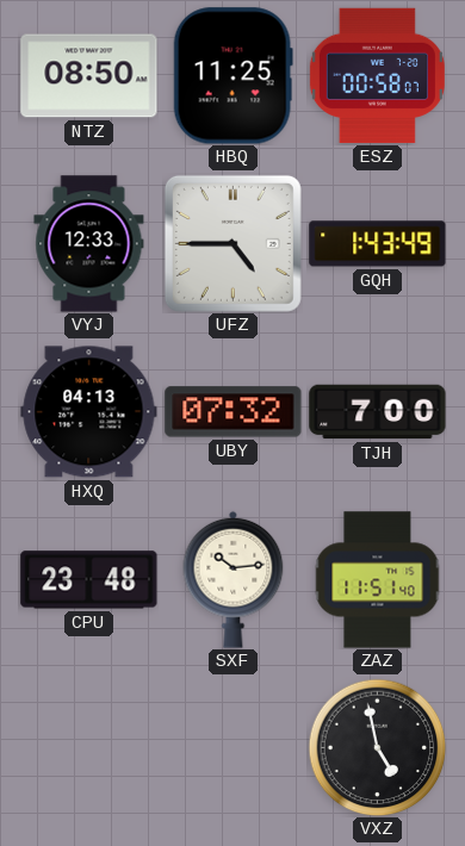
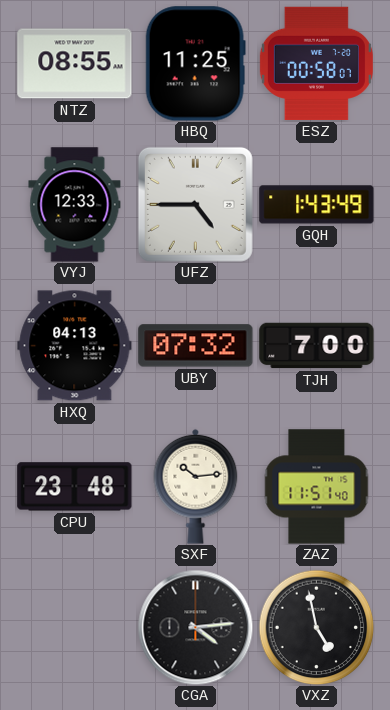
NTZ: 08:50 -> 08:55 (75, 64)
CGA: none -> 4:14 (195, 627)
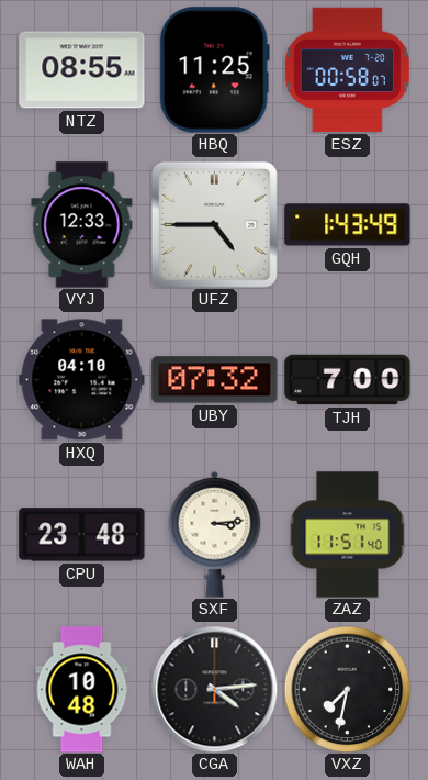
HXQ: 04:13 -> 04:10 (82, 380)
SXF: 10:14 -> 3:14 (215, 534)
WAH: none -> 10:48 (82, 690)
VXZ: 4:58 -> 7:32 (347, 689)
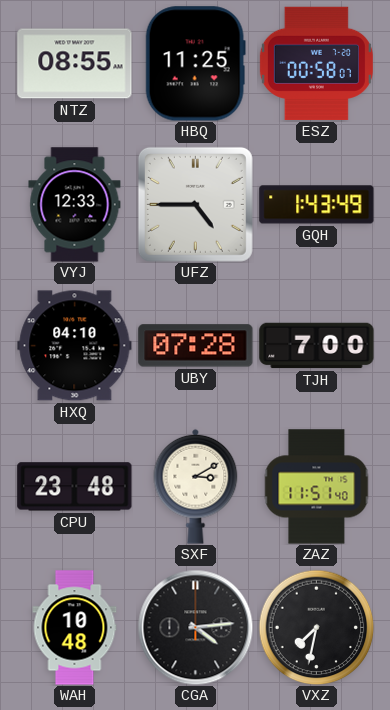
UBY: 07:32 -> 07:28 (196, 346)
SXF: 3:14 -> 3:10 (196, 486)
